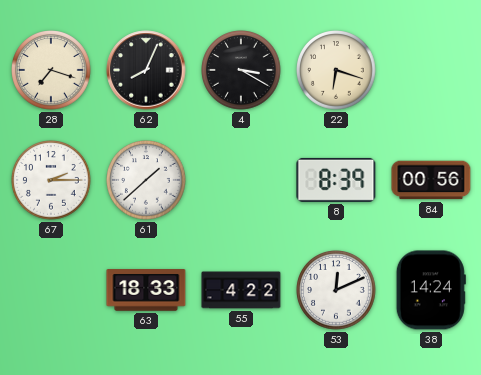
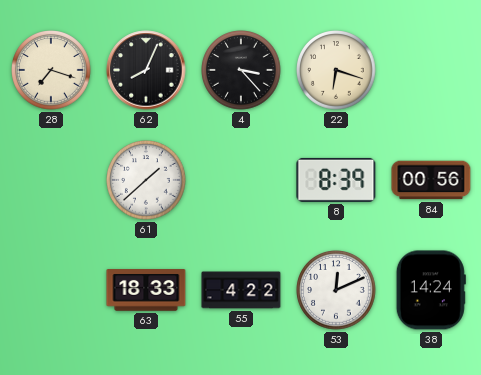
4: 3:20 -> 3:23 (241, 70)
67: 2:15 -> none (51, 180)
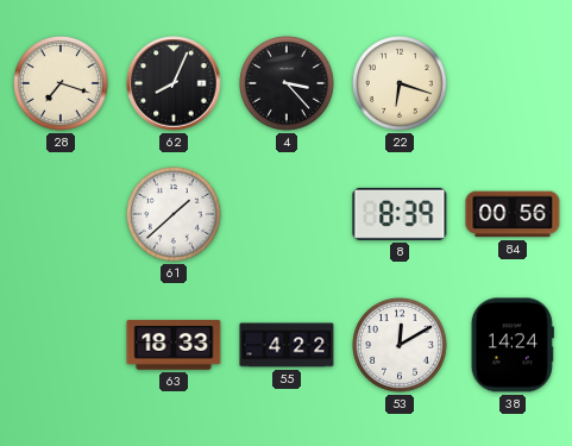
53: 12:11 -> 12:10 (400, 345)
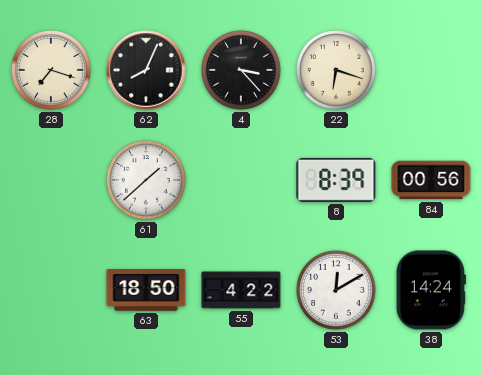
63: 18:33 -> 18:50 (146, 290)
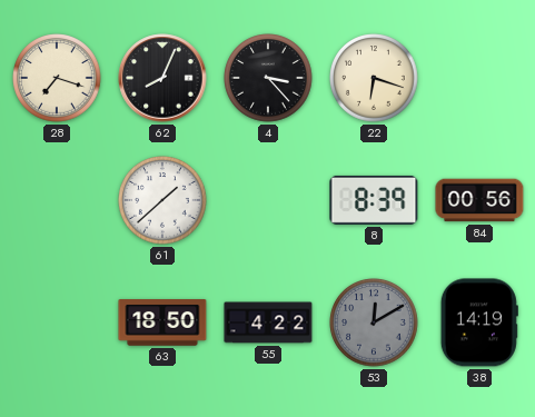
53 dial: white -> grey (374, 322)
38: 14:24 -> 14:19 (479, 322)
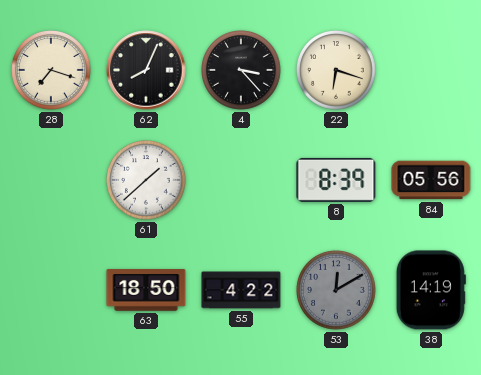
84: 00:56 -> 05:56 (431, 180)
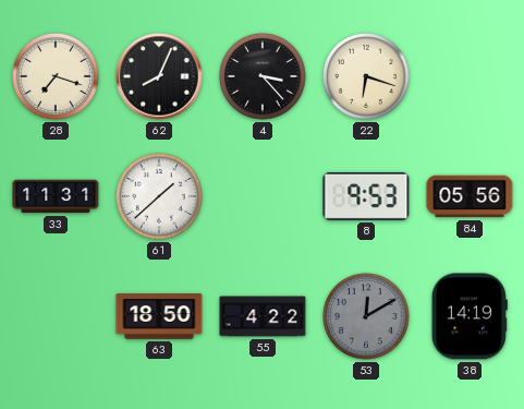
33: none -> 11:31 (56, 196)
8: 8:39 -> 9:53 (366, 196)
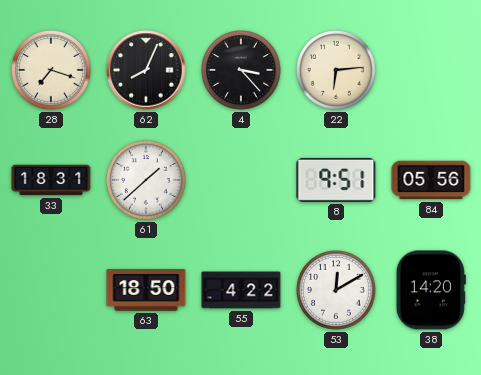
22: 6:18 -> 6:14 (336, 70)
33: 11:31 -> 18:31 (51, 180)
8: 9:53 -> 9:51 (336, 180)
53 dial: grey -> white (336, 290)
38: 14:19 -> 14:20 (431, 290)
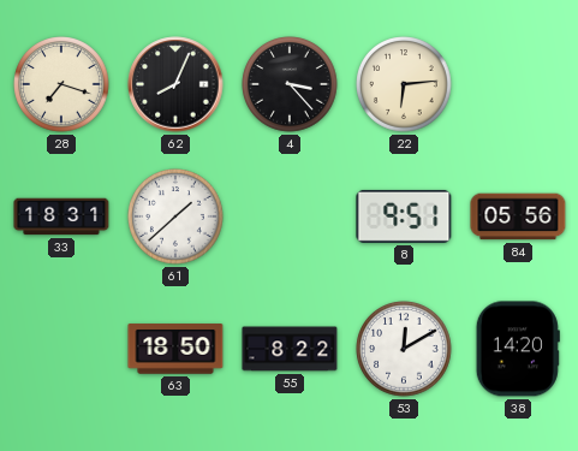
55: 4:22 -> 8:22 (290, 349)
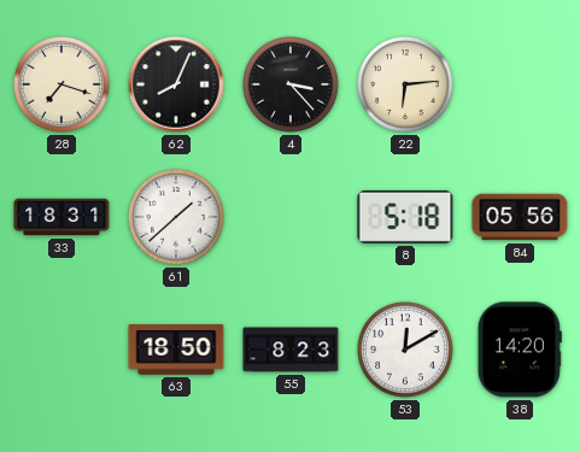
8: 9:51 -> 5:18 (405, 217)
55: 8:22 -> 8:23 (291, 350)
